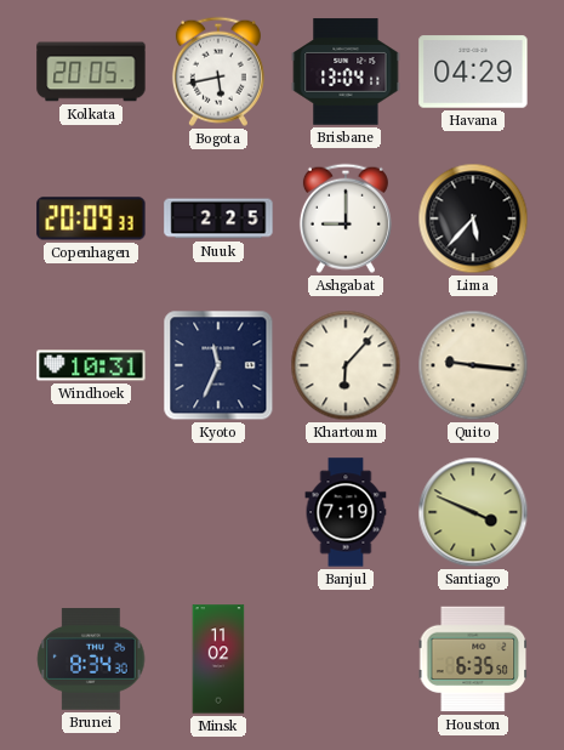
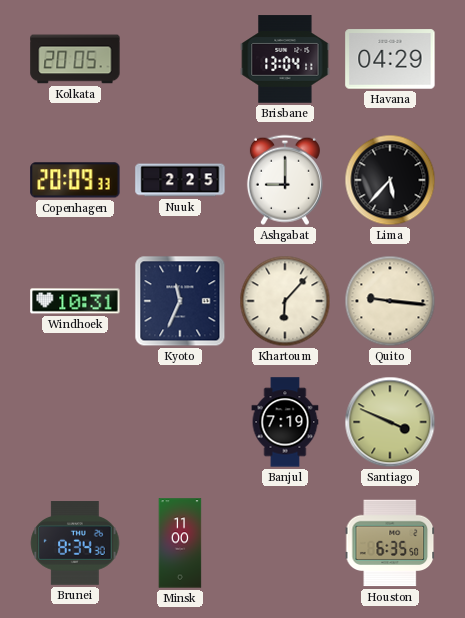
Bogota: 5:43 -> none (218, 72)
Minsk: 11:02 -> 11:00 (180, 543)
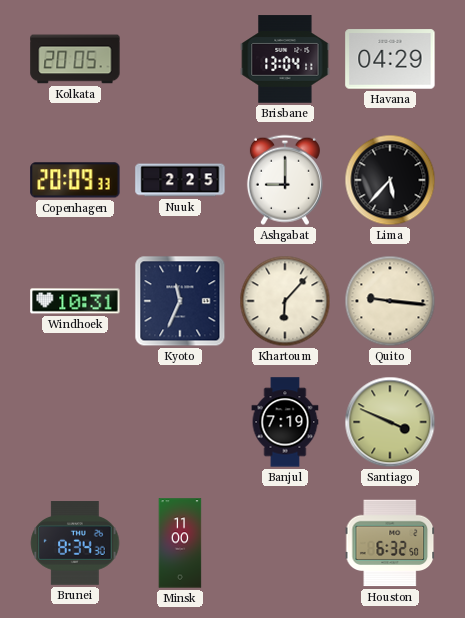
Houston: 6:35 -> 6:32 (390, 543)
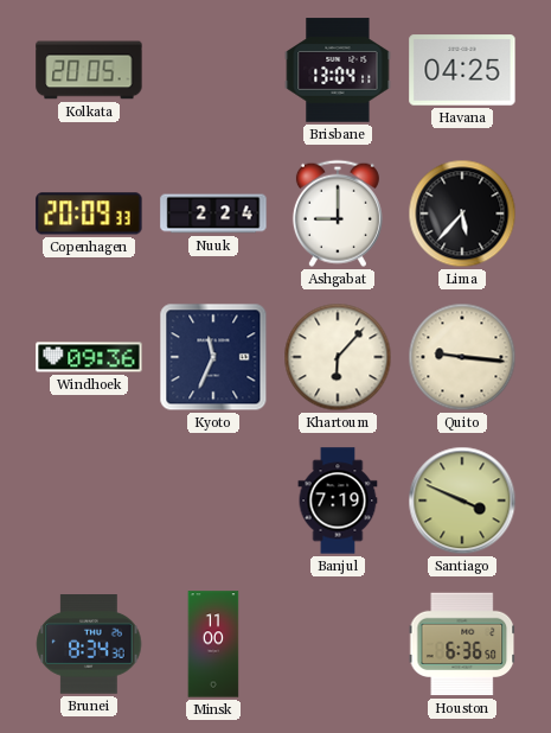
Havana: 04:29 -> 04:25 (462, 70)
Nuuk: 2:25 -> 2:24 (213, 213)
Windhoek: 10:31 -> 09:36 (89, 357)
Houston: 6:32 -> 6:36 (462, 644)
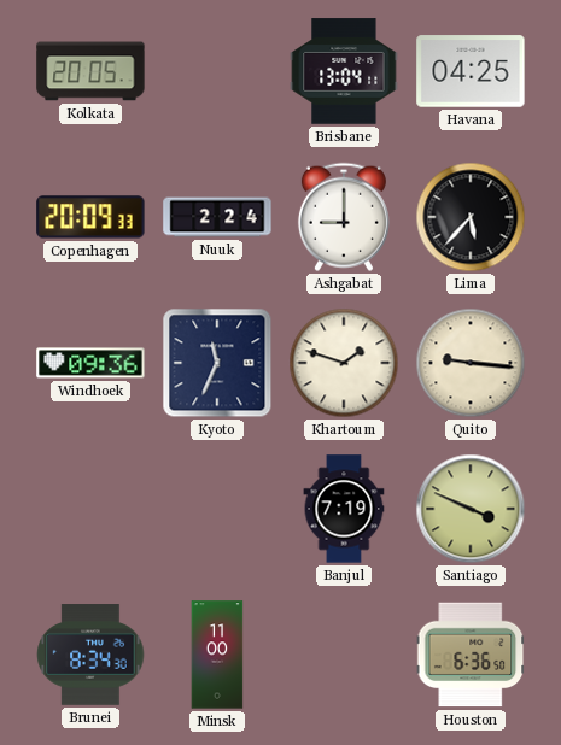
Khartoum: 6:07 -> 1:48 (344, 363)
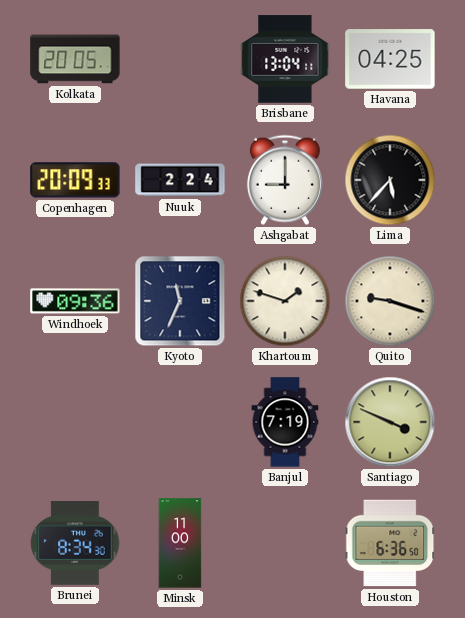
Quito: 9:16 -> 9:18 (390, 301)
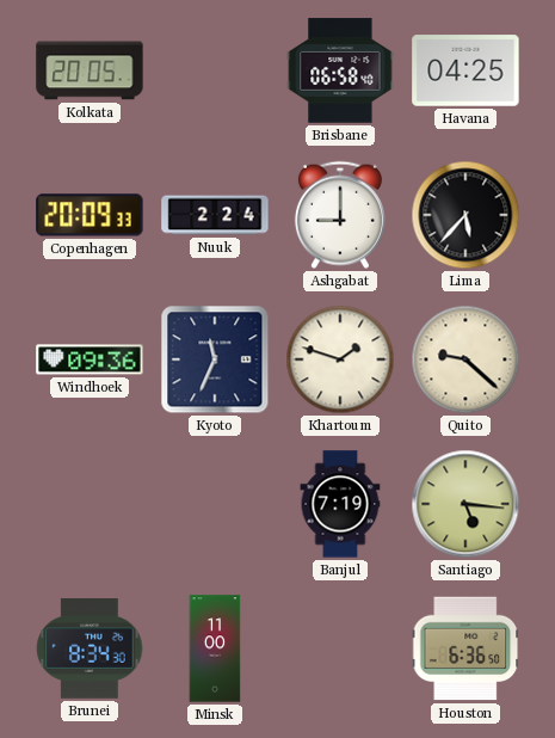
Brisbane: 13:04 -> 06:58 (340, 70)
Quito: 9:18 -> 9:22 (465, 359)
Santiago: 3:49 -> 5:16 (465, 504)
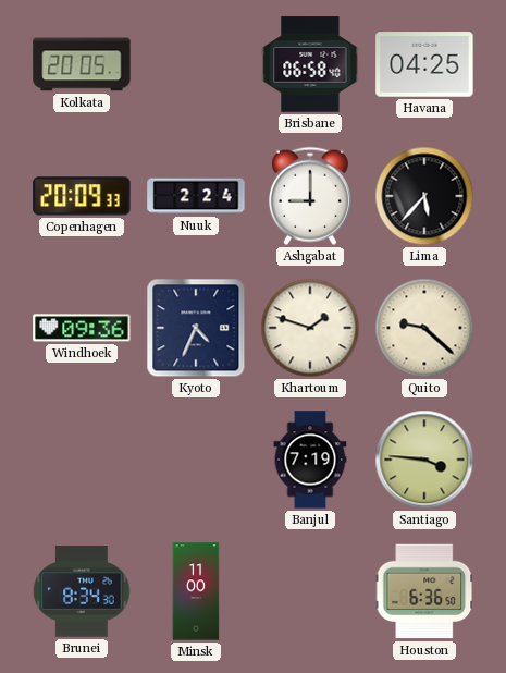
Kyoto: 11:34 -> 4:34 (196, 328)
Santiago: 5:16 -> 3:46 (424, 460)
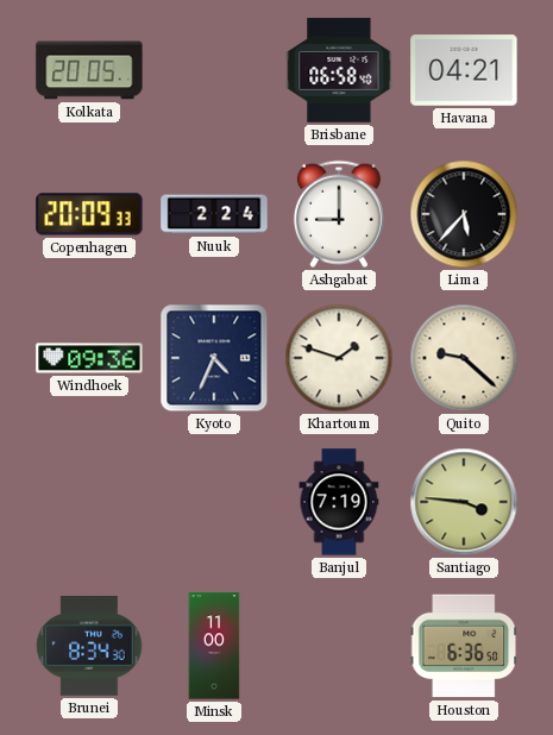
Havana: 04:25 -> 04:21 (464, 70)
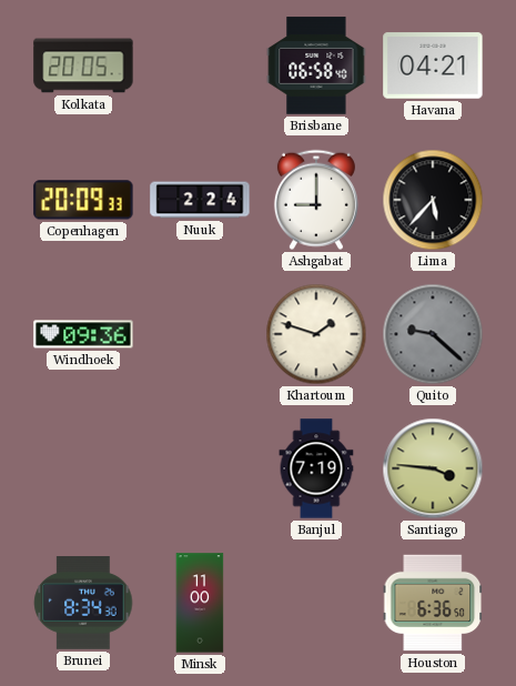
Kyoto: 4:34 -> none (214, 358)
Quito dial: cream -> grey (433, 334)
